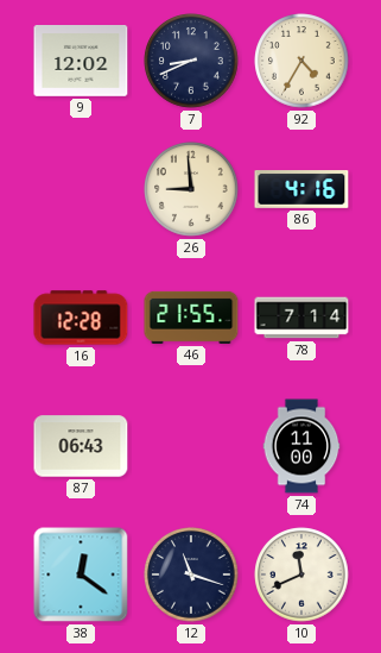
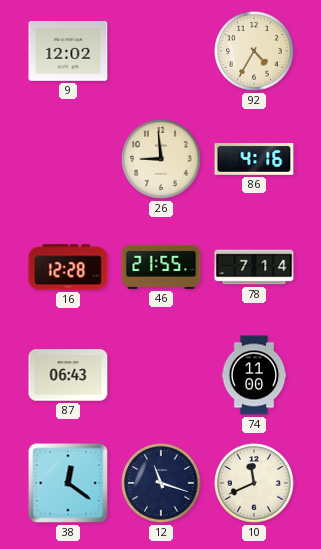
7: 8:41 -> none (191, 61)
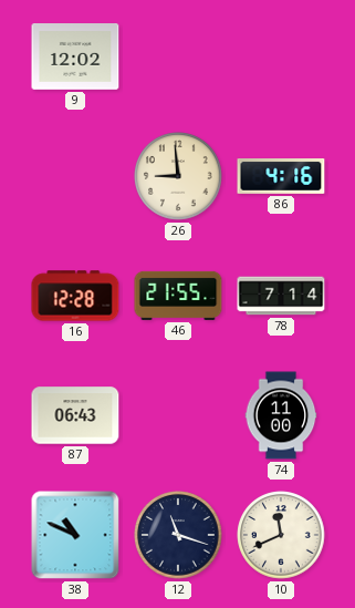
92: 4:35 -> none (254, 51)
38: 12:21 -> 10:49 (75, 535)
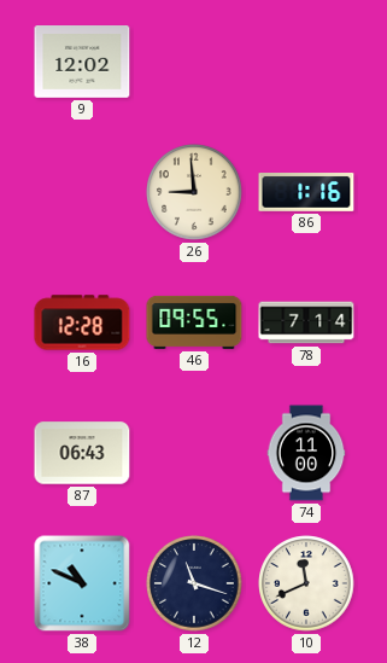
86: 4:16 -> 1:16 (306, 193)
46: 21:55 -> 09:55 (194, 322)
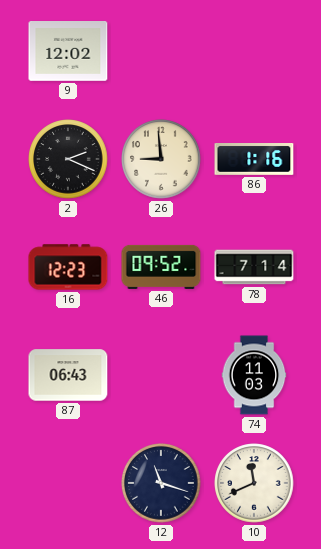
2: none -> 2:19 (68, 159)
16: 12:28 -> 12:23 (68, 267)
46: 09:55 -> 09:52 (161, 267)
74: 11:00 -> 11:03 (254, 375)
38: 10:49 -> none (82, 583)
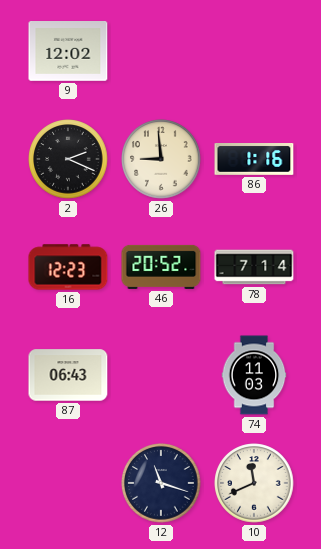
46: 09:52 -> 20:52 (161, 267)
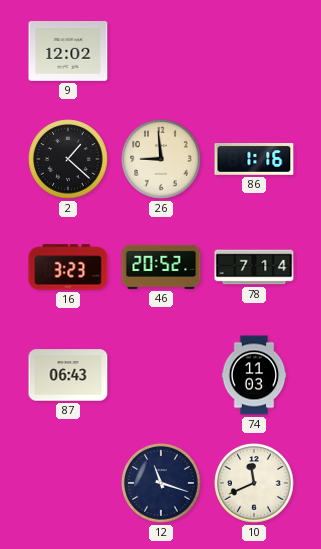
2: 2:19 -> 1:22 (68, 159)
16: 12:23 -> 3:23 (68, 267)
